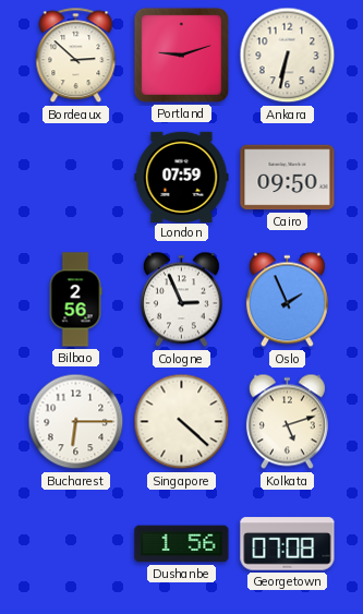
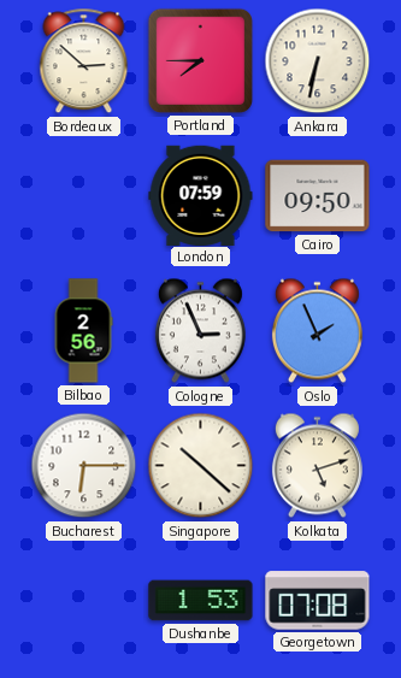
Portland: 9:12 -> 7:45 (200, 60)
Singapore: 4:22 -> 10:22 (201, 466)
Dushanbe: 1:56 -> 1:53 (201, 601)
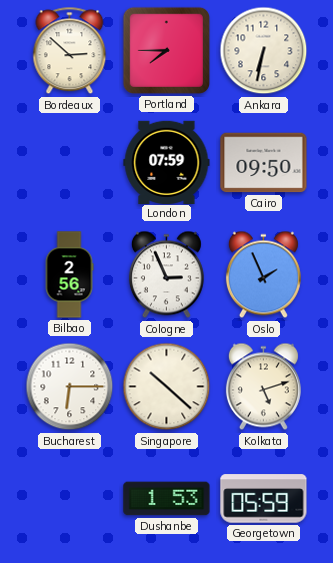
Georgetown: 07:08 -> 05:59 (264, 499)
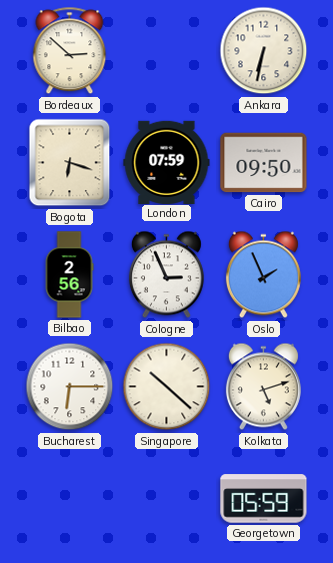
Portland: 7:45 -> none (166, 50)
Bogota: none -> 6:18 (70, 163)
Dushanbe: 1:53 -> none (167, 499)
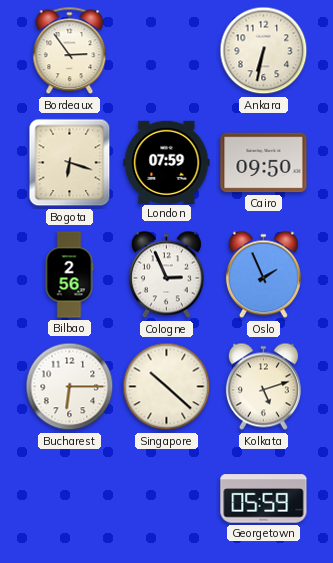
Bordeaux: 2:52 -> 2:54 (70, 51)
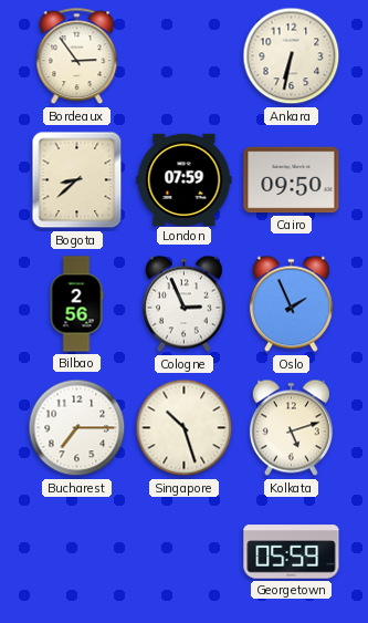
Bogota: 6:18 -> 8:38 (77, 180)
Bucharest: 6:15 -> 7:15 (77, 428)
Singapore: 10:22 -> 10:27 (185, 428)
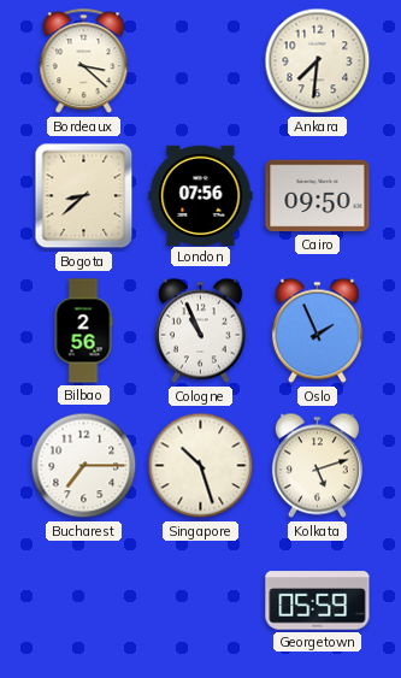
Bordeaux: 2:54 -> 3:22 (84, 61)
Ankara: 6:32 -> 7:31 (318, 61)
London: 07:59 -> 07:56 (201, 195)
Cologne: 2:56 -> 10:56 (200, 331)
